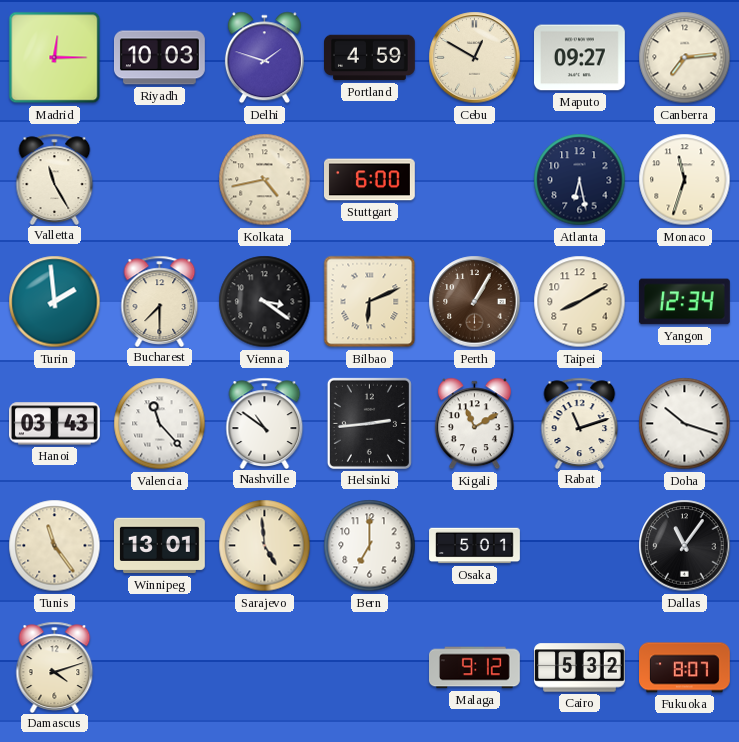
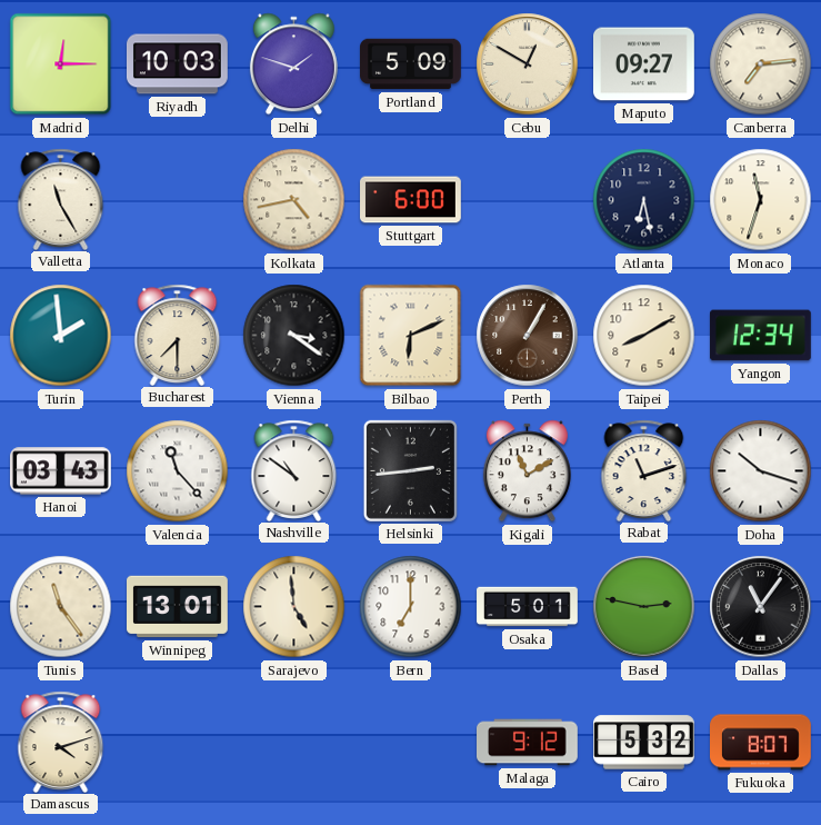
Portland: 4:59 -> 5:09 (411, 64)
Basel: none -> 2:47 (644, 607)
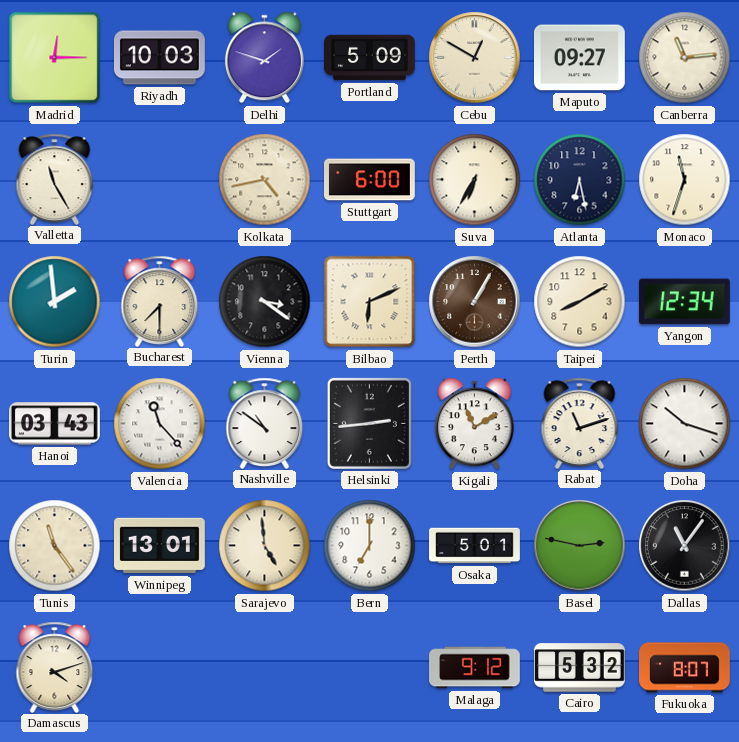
Canberra: 7:14 -> 11:14 (685, 58)
Suva: none -> 6:35 (475, 180)
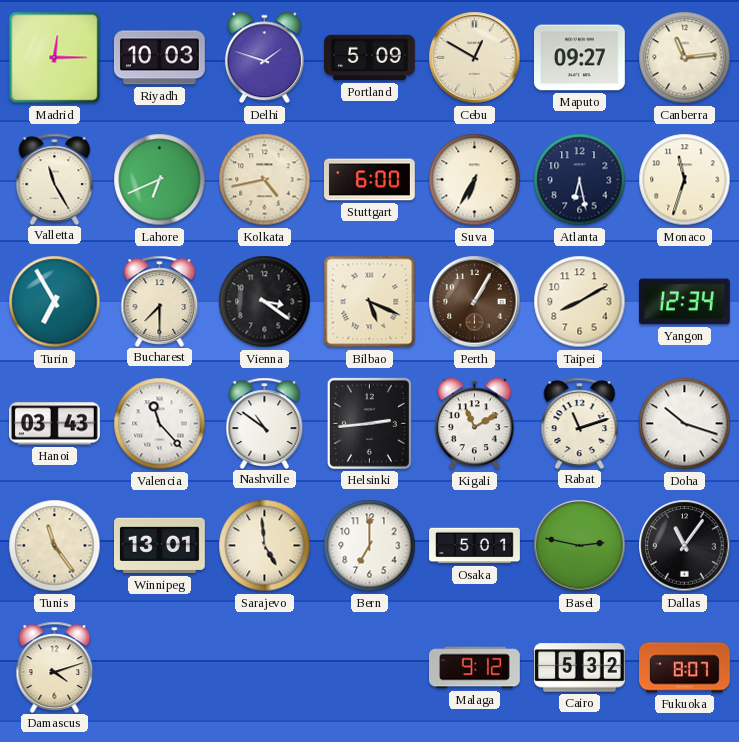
Lahore: none -> 6:41 (160, 180)
Turin: 1:59 -> 6:55 (55, 302)
Bilbao: 6:11 -> 5:19 (370, 302)
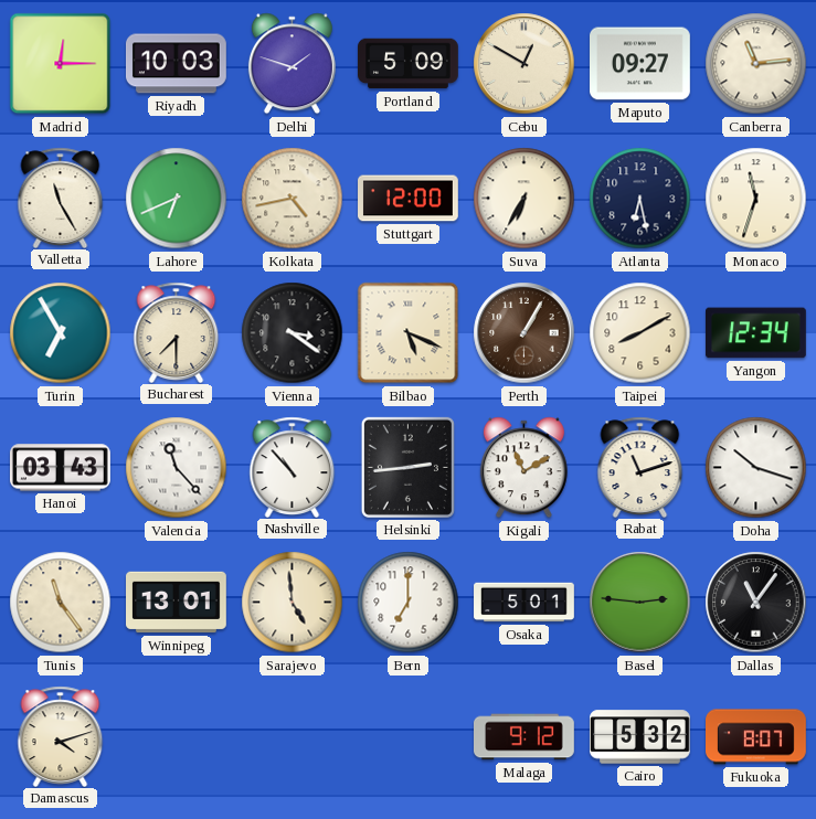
Stuttgart: 6:00 -> 12:00 (409, 199)
Nashville: 10:51 -> 10:53 (293, 467)
Basel: 2:47 -> 2:46 (640, 603)
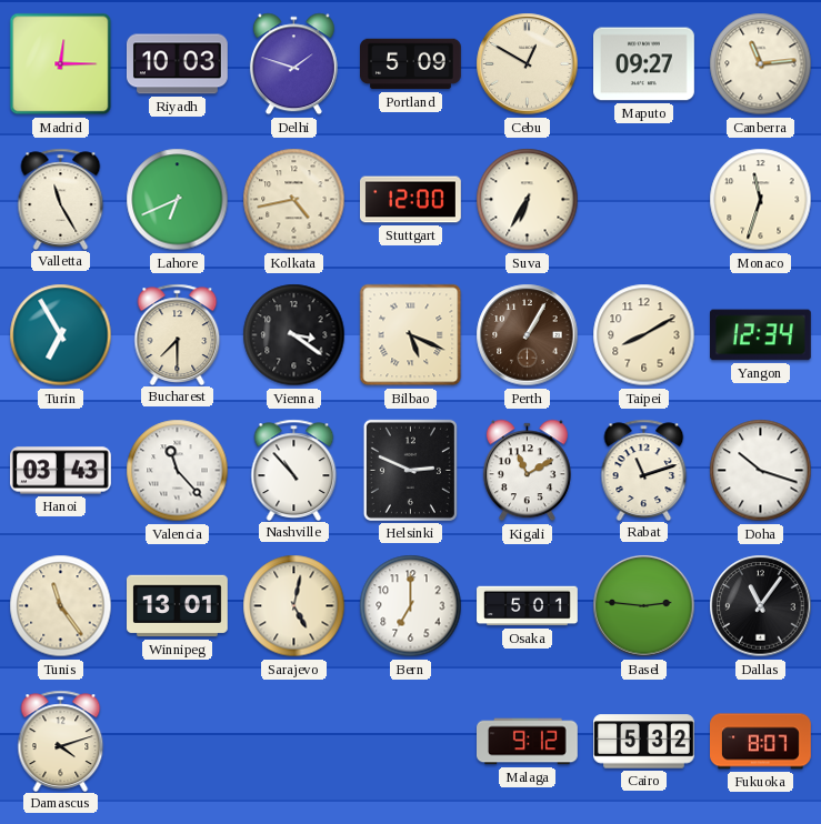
Atlanta: 6:28 -> none (640, 199)
Helsinki: 2:44 -> 2:49 (410, 470)
Sarajevo: 4:59 -> 5:02 (294, 606)
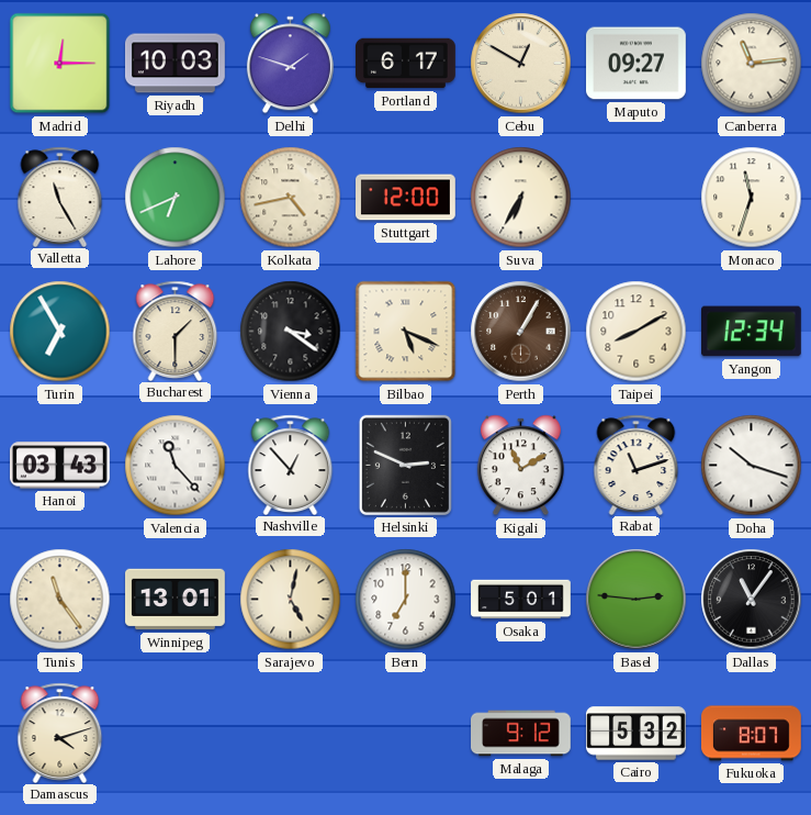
Portland: 5:09 -> 6:17 (406, 64)
Bucharest: 7:30 -> 1:30 (176, 331)
Nashville: 10:53 -> 12:53 (291, 465)
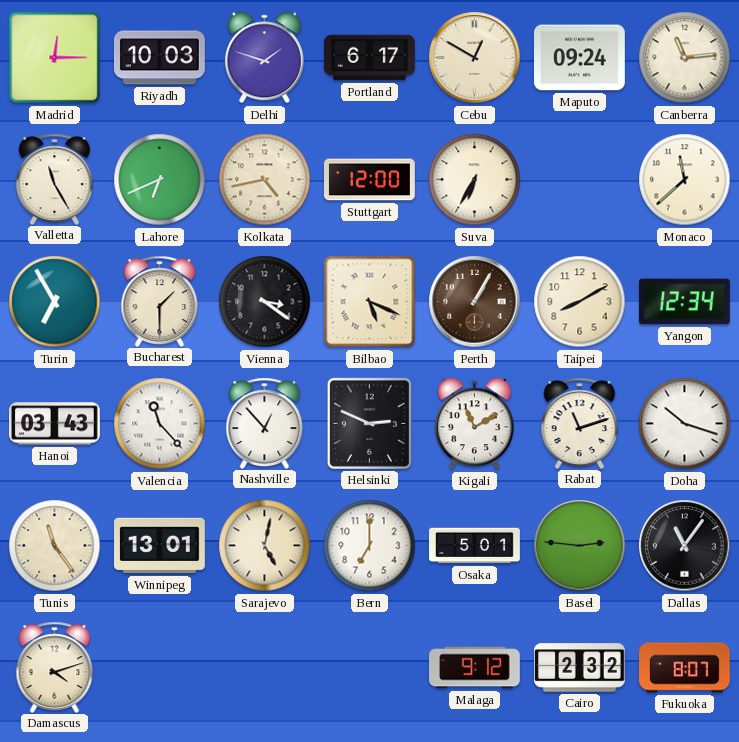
Maputo: 09:27 -> 09:24 (580, 58)
Monaco: 11:33 -> 11:38 (685, 180)
Cairo: 5:32 -> 2:32 (580, 668)
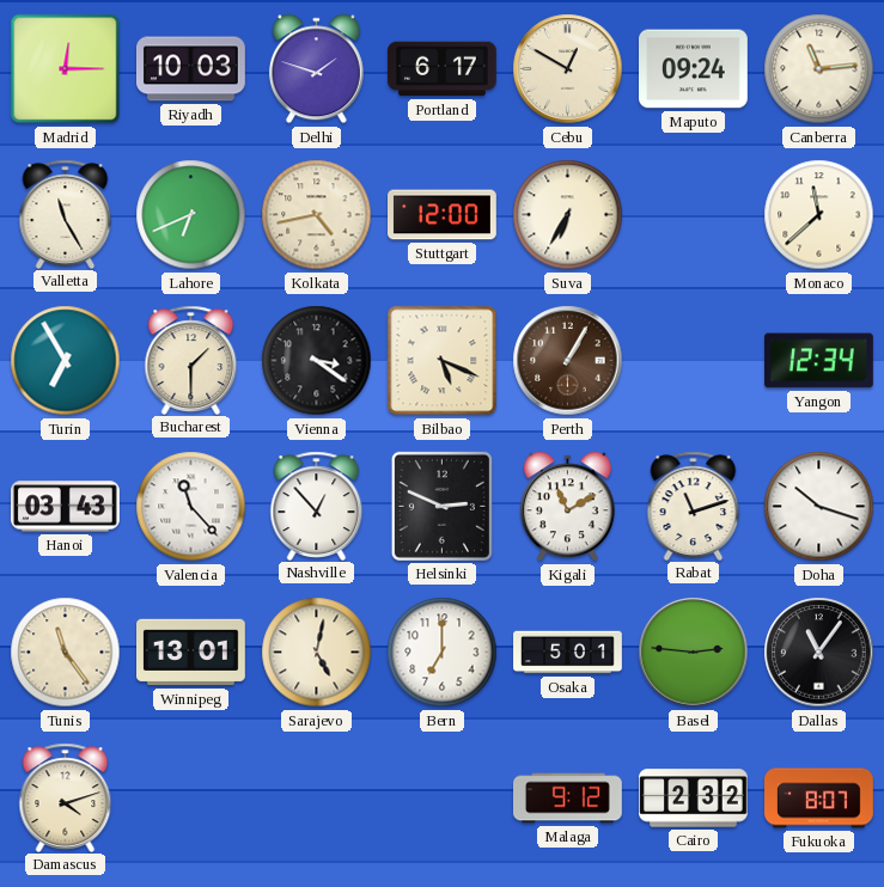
Taipei: 8:10 -> none (580, 302)
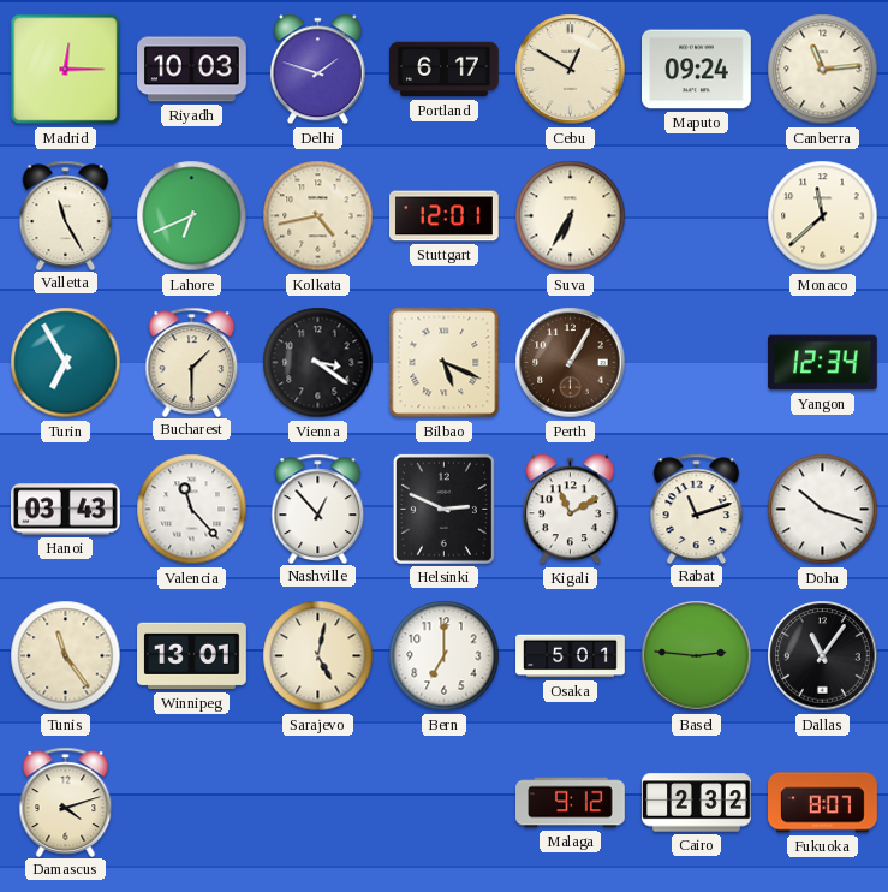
Stuttgart: 12:00 -> 12:01 (445, 216)
